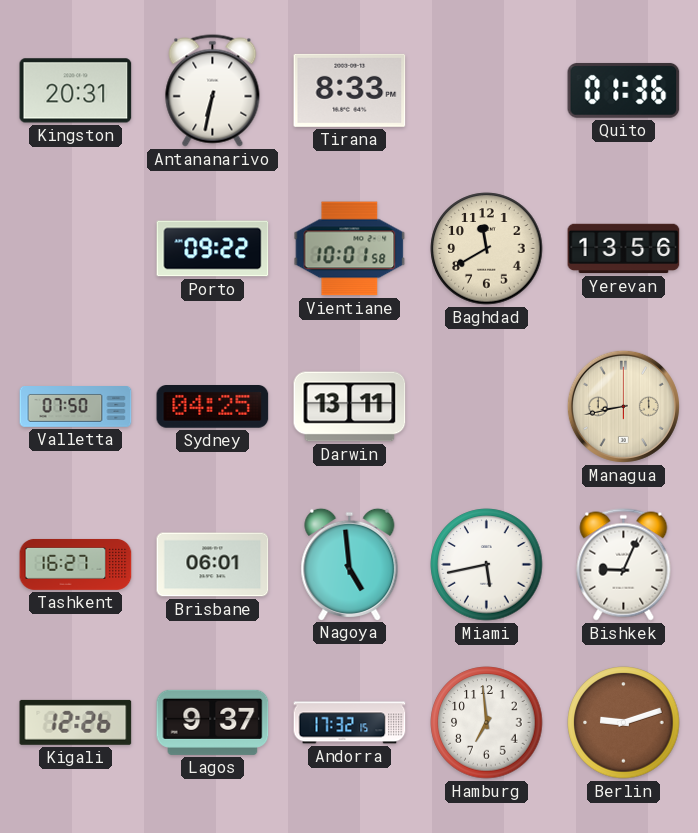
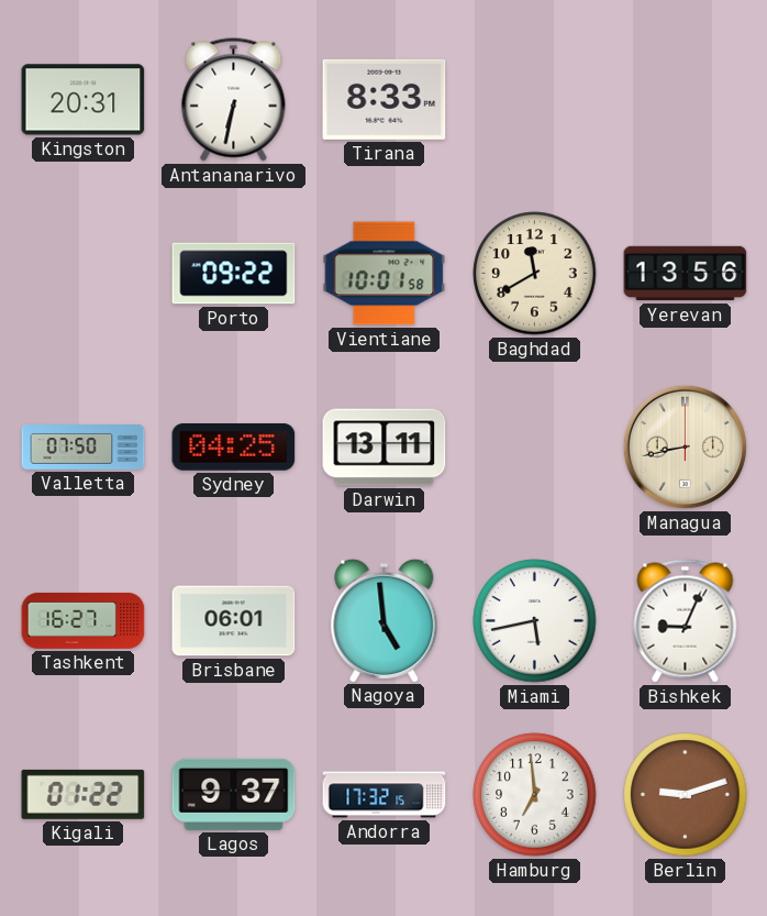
Quito: 01:36 -> none (624, 90)
Kigali: 12:26 -> 01:22 (84, 794)
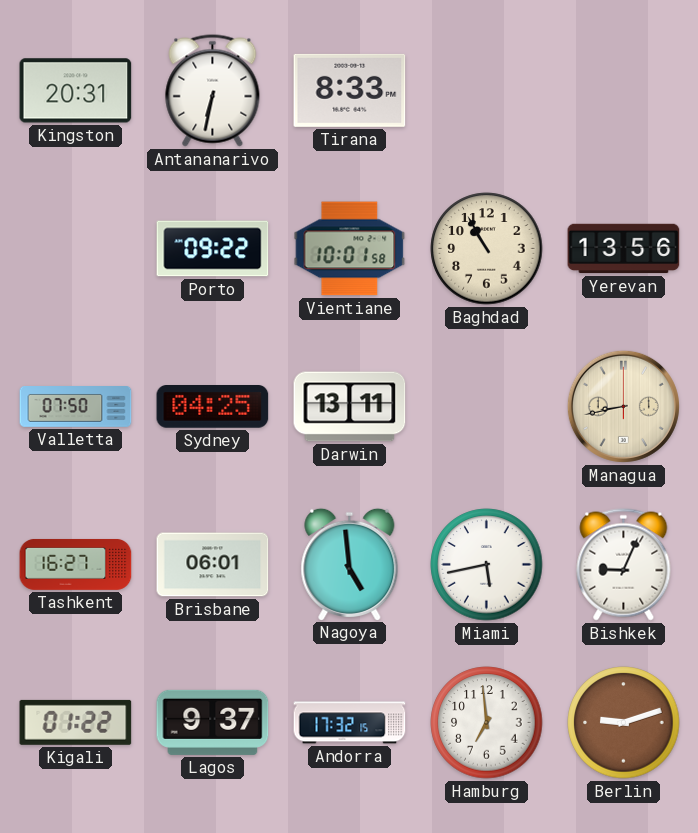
Baghdad: 11:40 -> 10:55 (487, 249)
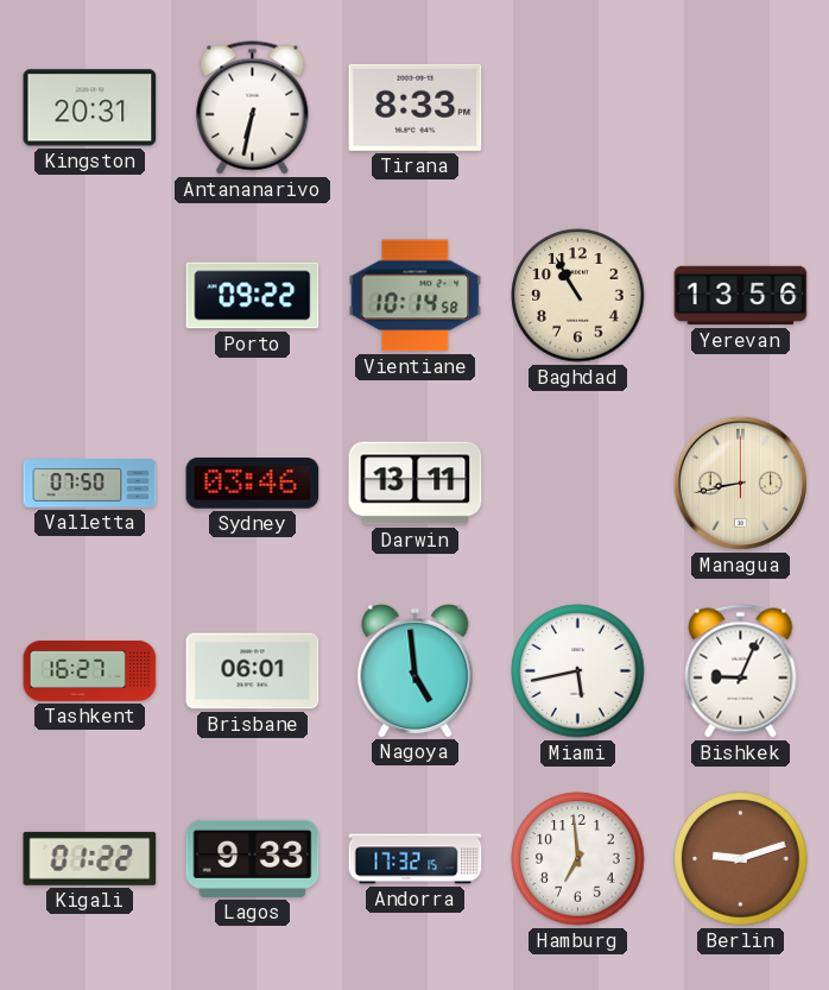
Vientiane: 10:01 -> 10:14 (416, 296)
Sydney: 04:25 -> 03:46 (253, 484)
Lagos: 9:37 -> 9:33 (253, 858)
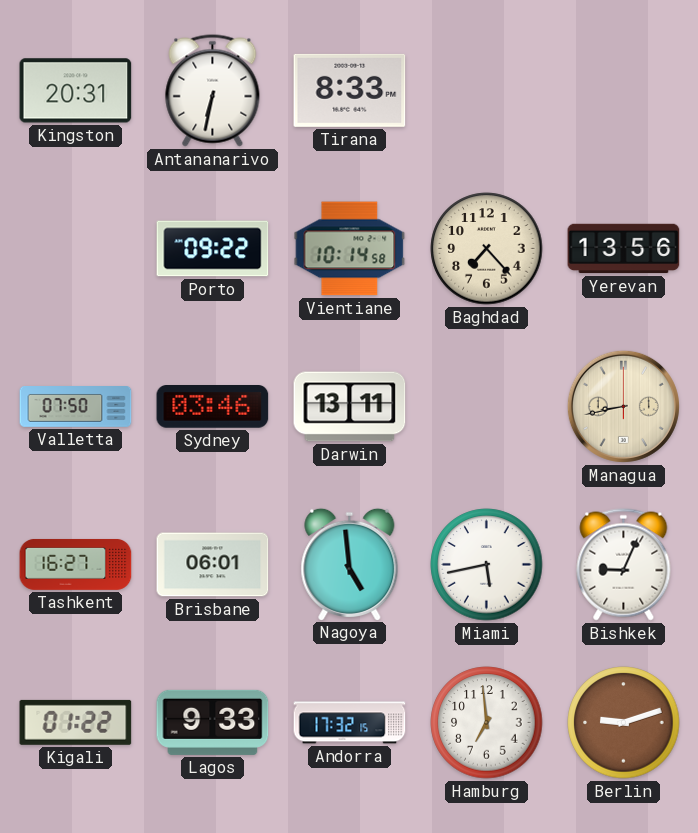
Baghdad: 10:55 -> 7:23 (487, 249)
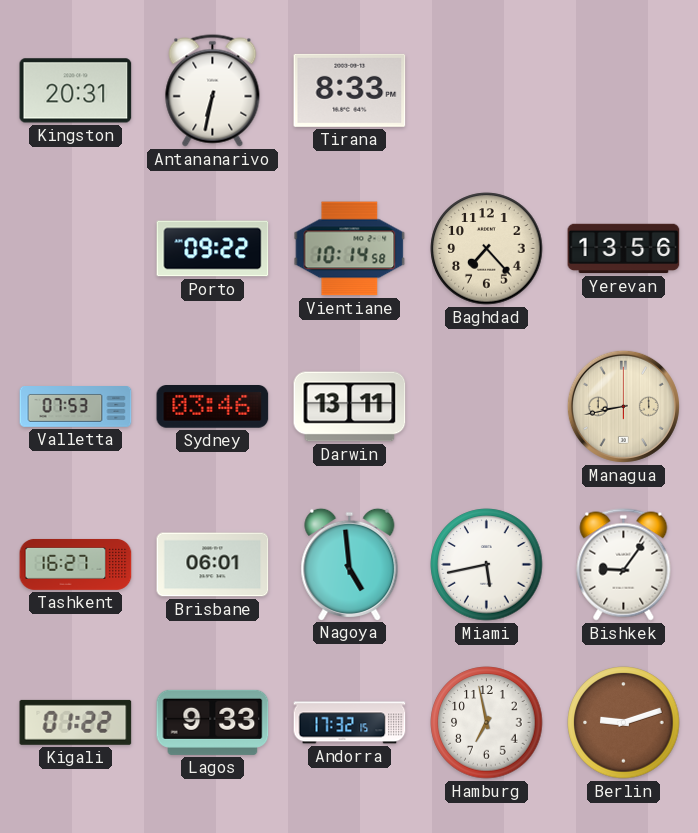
Valletta: 07:50 -> 07:53 (76, 407)
Bishkek: 9:04 -> 9:06 (624, 565)
Hamburg: 6:59 -> 6:58 (487, 723)
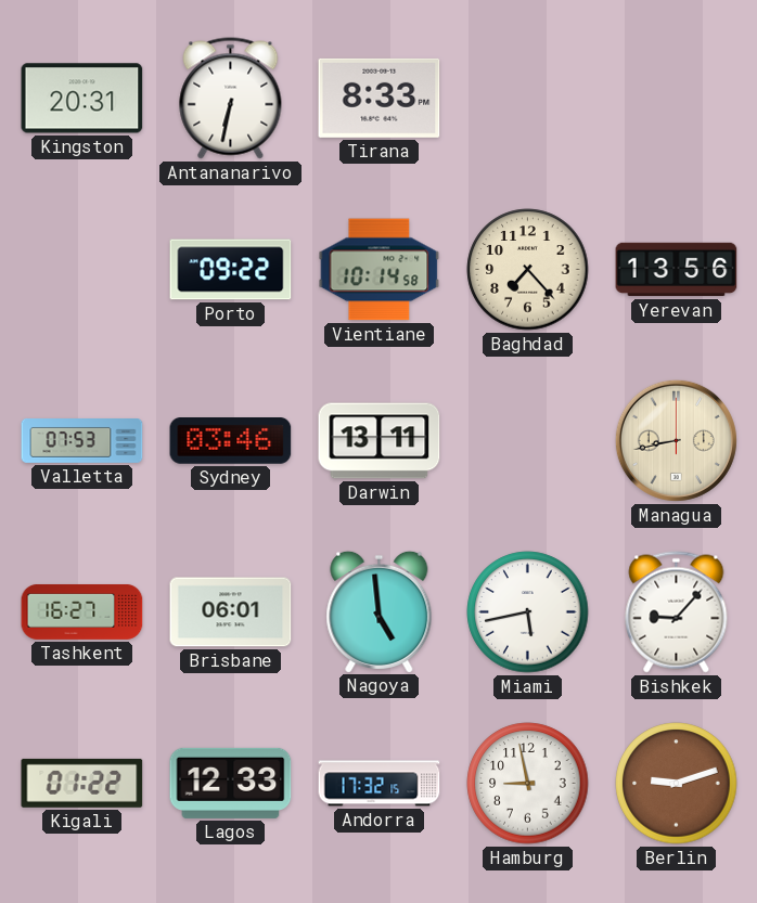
Bishkek: 9:06 -> 9:07 (677, 612)
Lagos: 9:33 -> 12:33 (231, 783)
Hamburg: 6:58 -> 8:58 (528, 784)
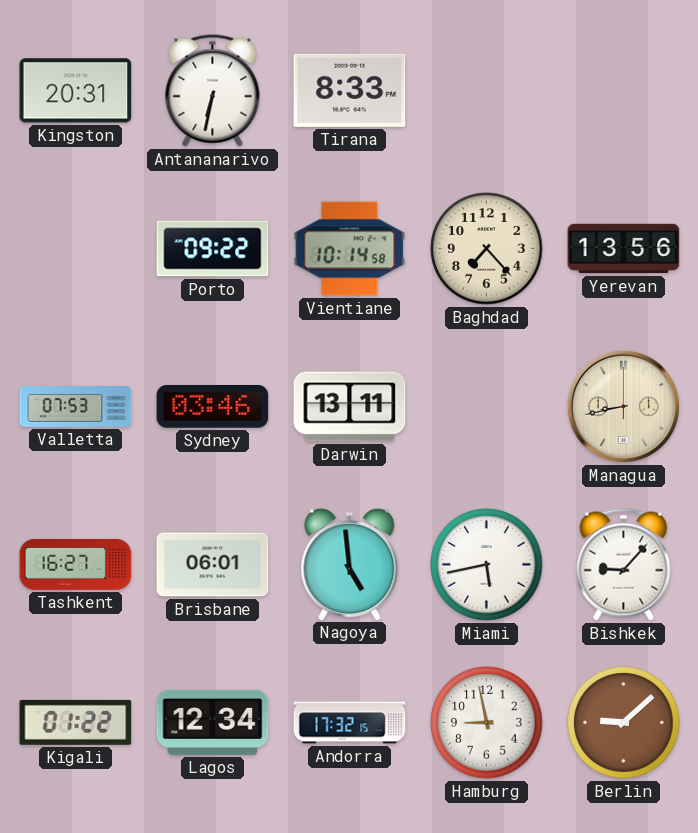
Lagos: 12:33 -> 12:34 (213, 722)
Berlin: 9:12 -> 9:08 (624, 723)
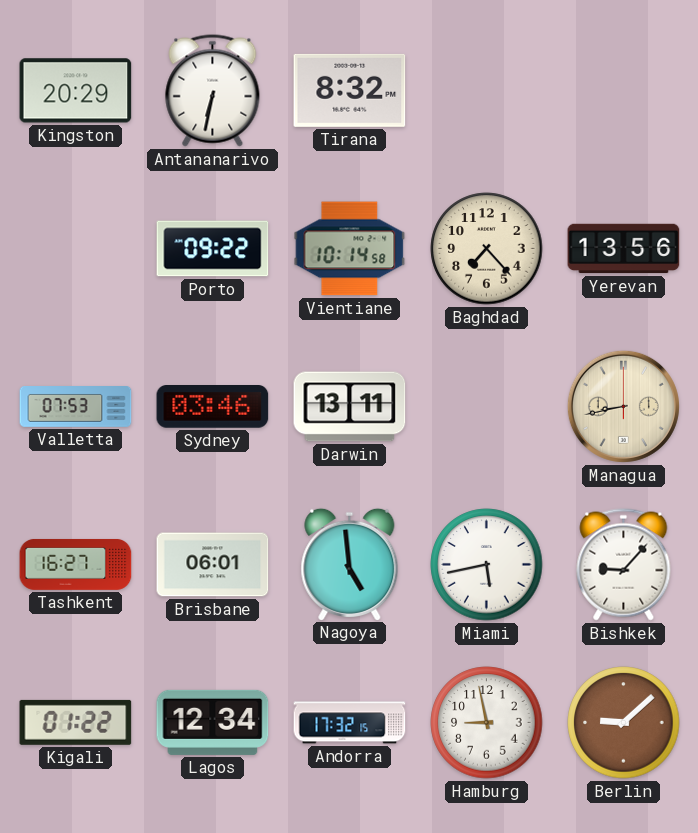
Kingston: 20:31 -> 20:29 (76, 91)
Tirana: 8:33 -> 8:32 (350, 90)
